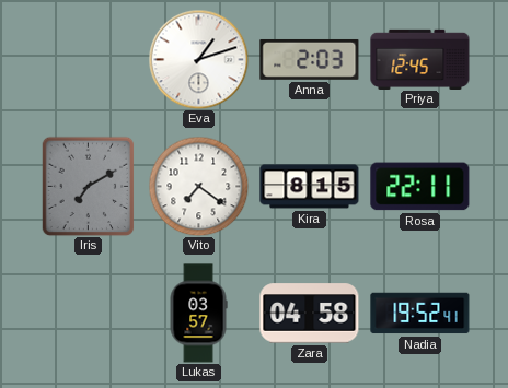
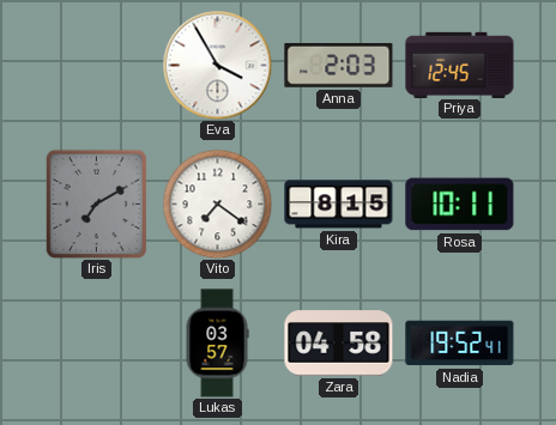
Eva: 1:12 -> 3:55 (217, 65)
Rosa: 22:11 -> 10:11 (460, 205)
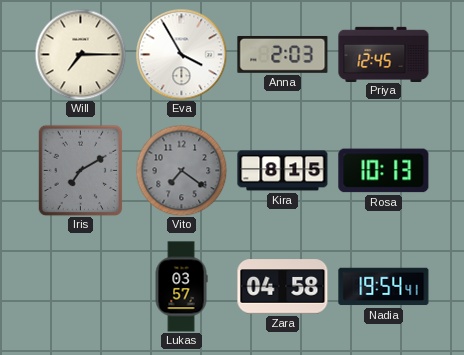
Will: none -> 7:15 (80, 54)
Vito dial: white -> grey (181, 170)
Rosa: 10:11 -> 10:13 (384, 171)
Nadia: 19:52 -> 19:54 (384, 287)
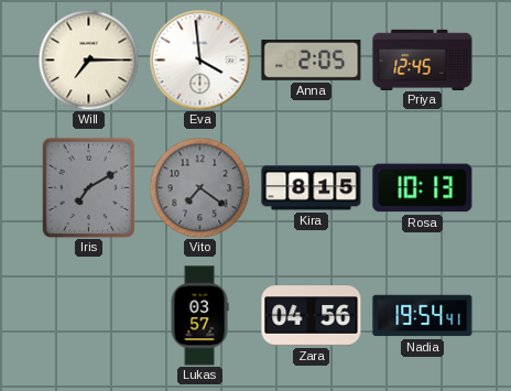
Eva: 3:55 -> 3:59 (199, 59)
Anna: 2:03 -> 2:05 (312, 59)
Zara: 04:58 -> 04:56 (312, 316)
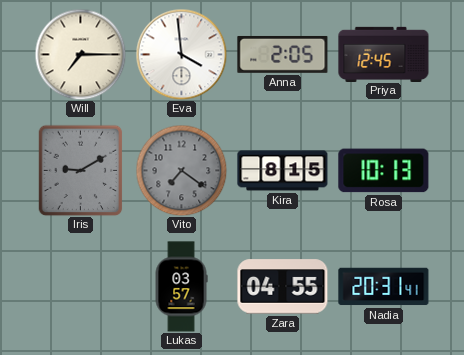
Iris: 7:10 -> 9:10 (81, 170)
Zara: 04:56 -> 04:55 (283, 287)
Nadia: 19:54 -> 20:31 (384, 287)
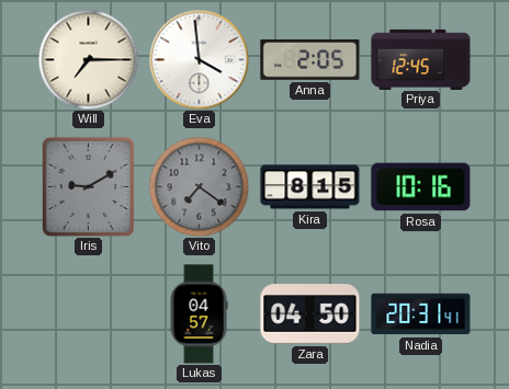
Rosa: 10:13 -> 10:16 (421, 187)
Lukas: 03:57 -> 04:57 (199, 314)
Zara: 04:55 -> 04:50 (310, 314)
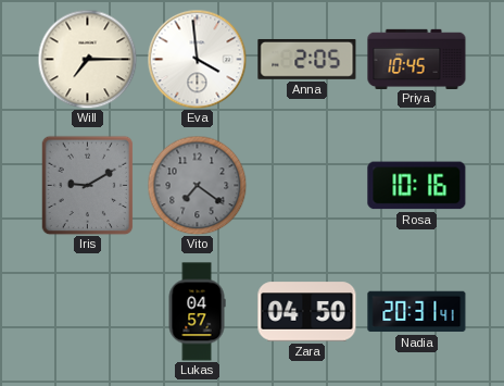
Priya: 12:45 -> 10:45 (417, 59)
Kira: 8:15 -> none (310, 187)
